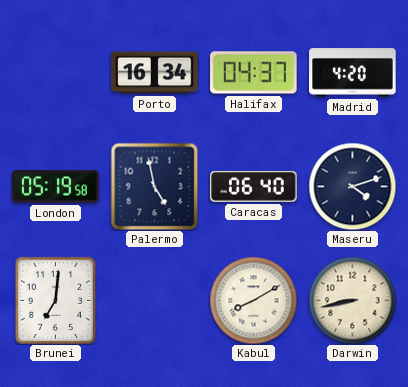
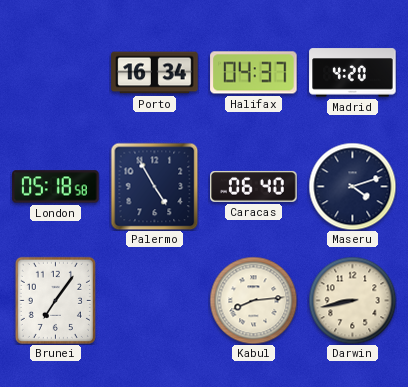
London: 05:19 -> 05:18 (56, 187)
Palermo: 4:58 -> 4:55 (154, 186)
Brunei: 7:01 -> 7:06 (55, 300)
Kabul: 8:10 -> 8:14 (253, 300)
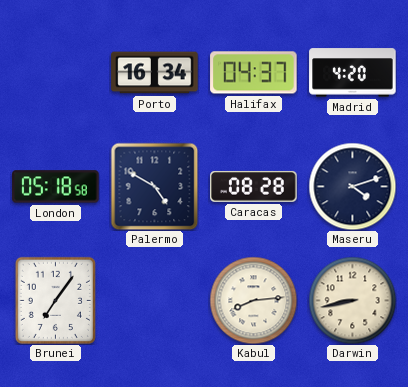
Palermo: 4:55 -> 4:50 (154, 186)
Caracas: 06:40 -> 08:28 (254, 186)
